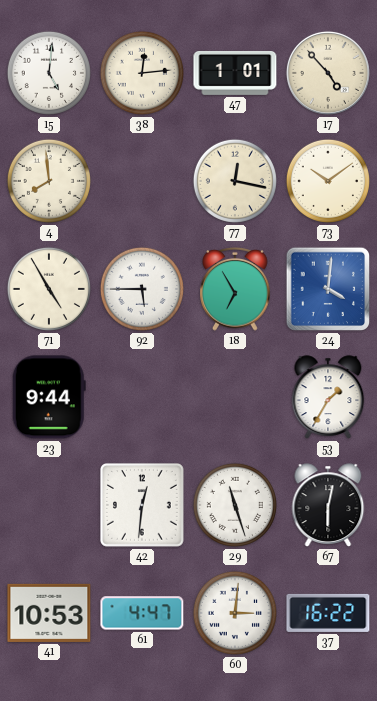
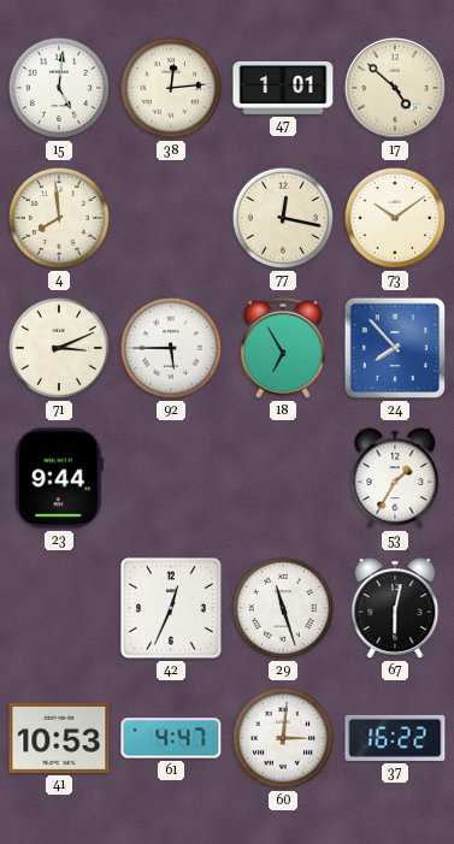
17: 4:53 -> 4:52 (395, 88)
71: 4:55 -> 3:11 (59, 348)
24: 4:01 -> 7:53 (395, 348)
42: 12:31 -> 12:34 (172, 609)
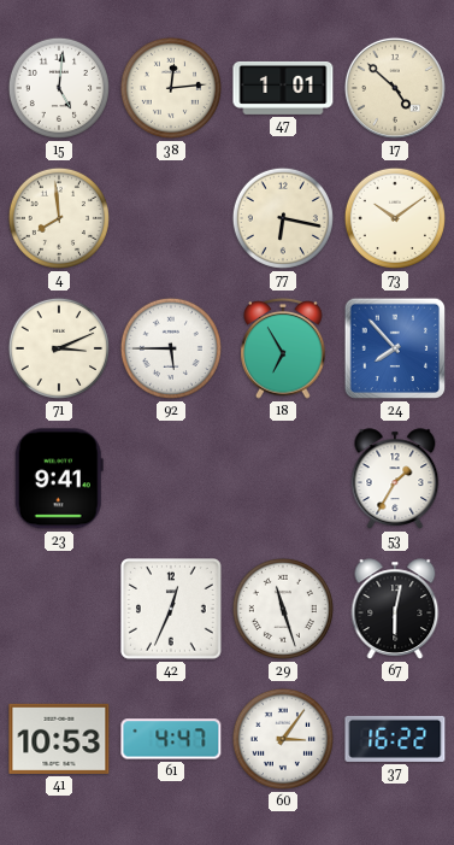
77: 12:17 -> 6:17 (283, 218)
23: 9:44 -> 9:41 (59, 479)
60: 3:01 -> 3:06 (283, 739)
